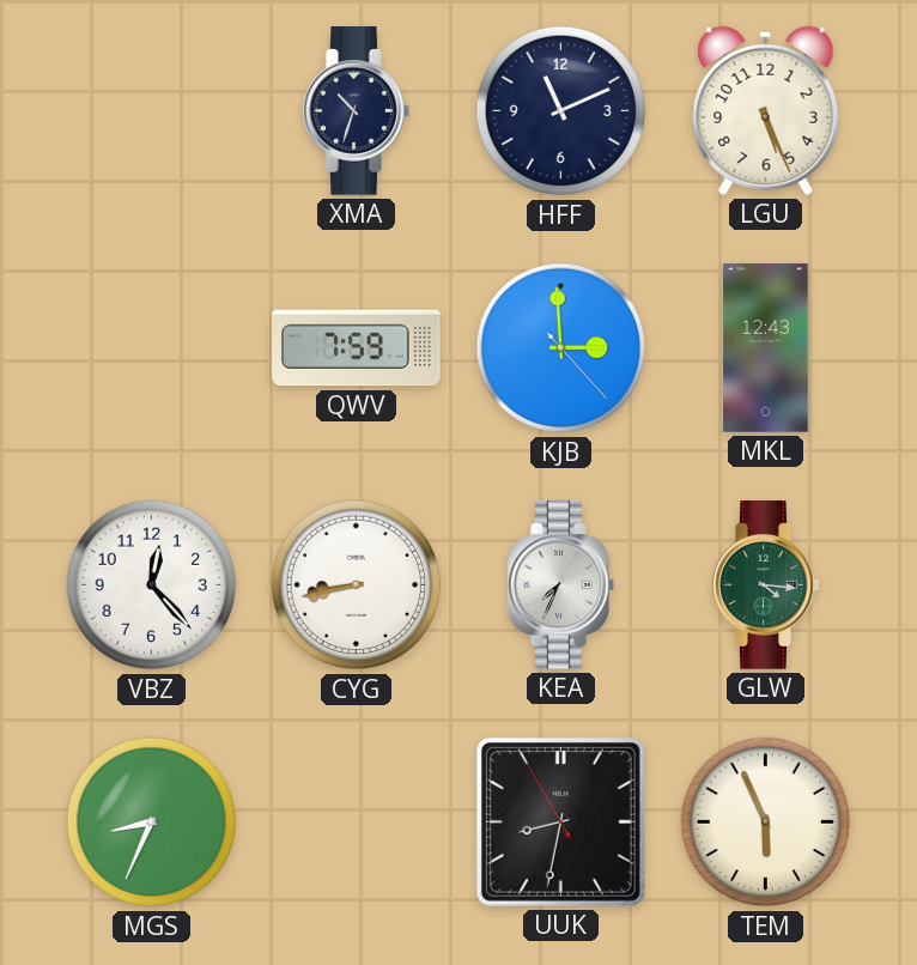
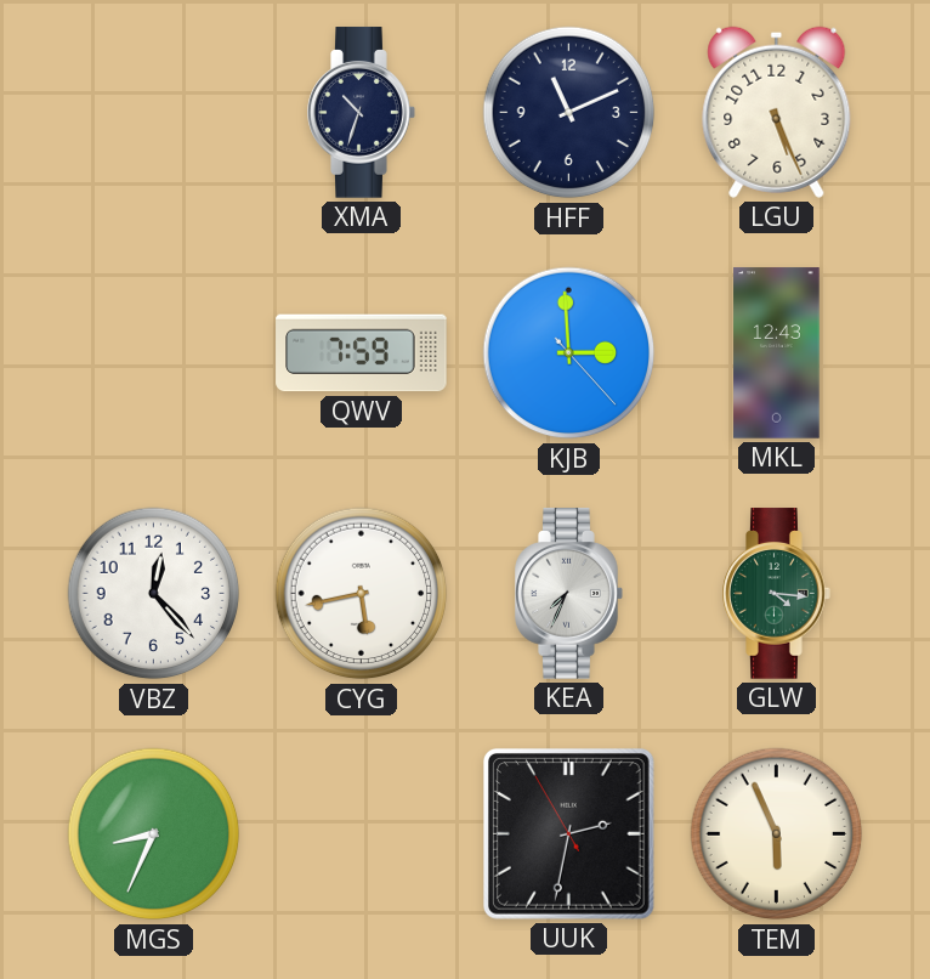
CYG: 8:43 -> 5:43 (362, 594)
UUK: 8:31 -> 2:31 (568, 834)
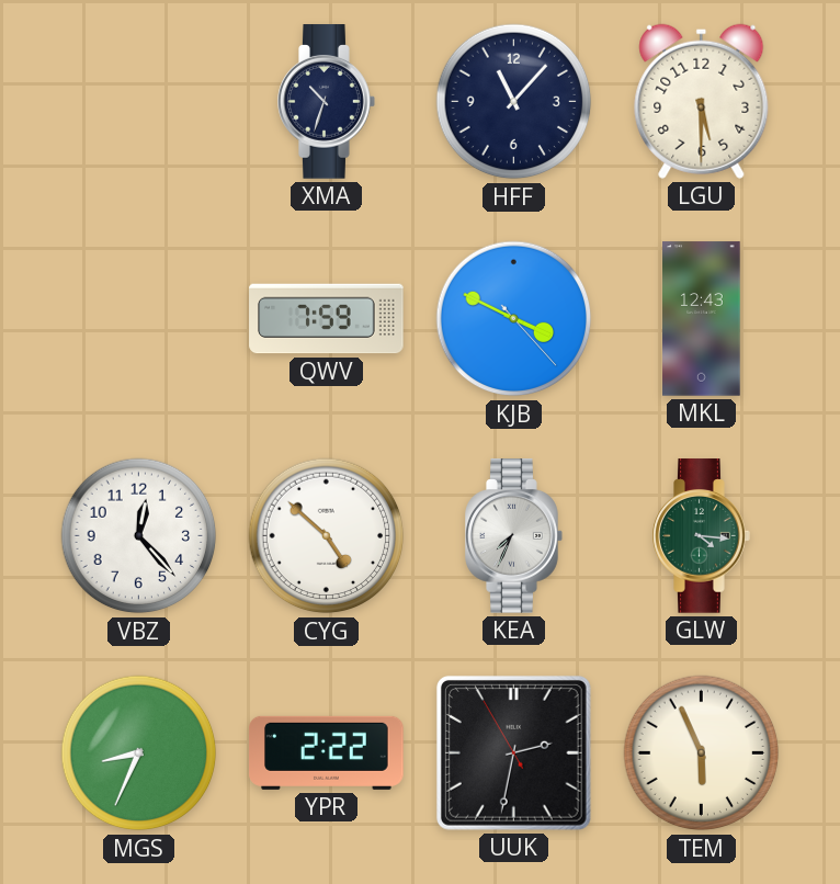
HFF: 11:11 -> 11:07 (514, 102)
LGU: 5:26 -> 5:30 (702, 101)
KJB: 2:59 -> 3:49 (514, 319)
CYG: 5:43 -> 4:52 (327, 536)
YPR: none -> 2:22 (327, 752)
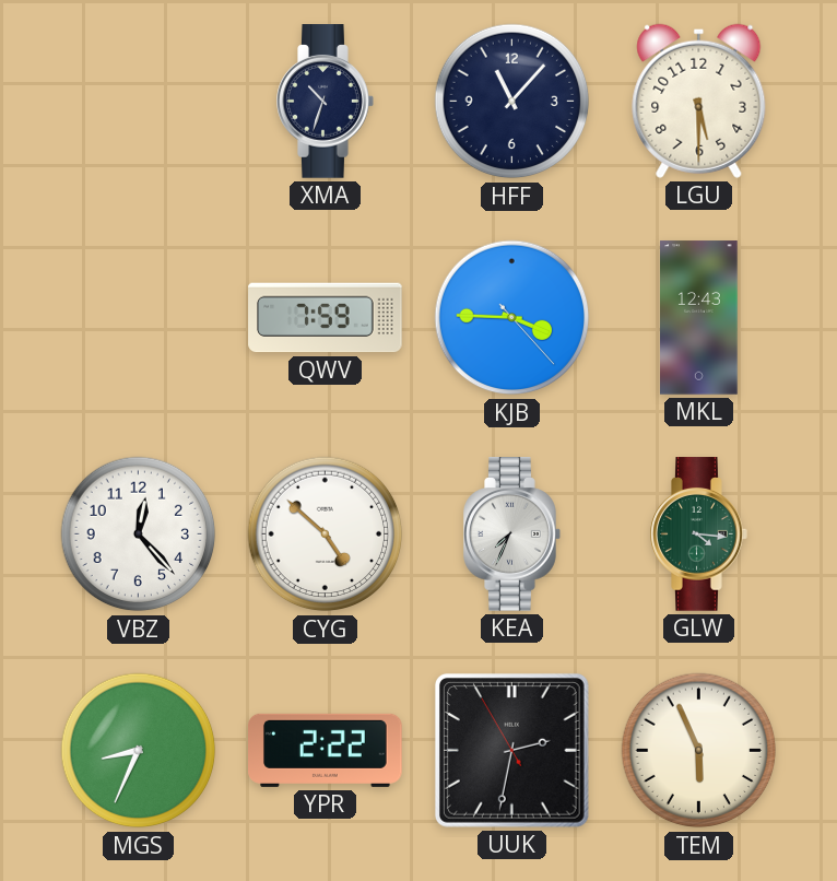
KJB: 3:49 -> 3:45 (512, 318)
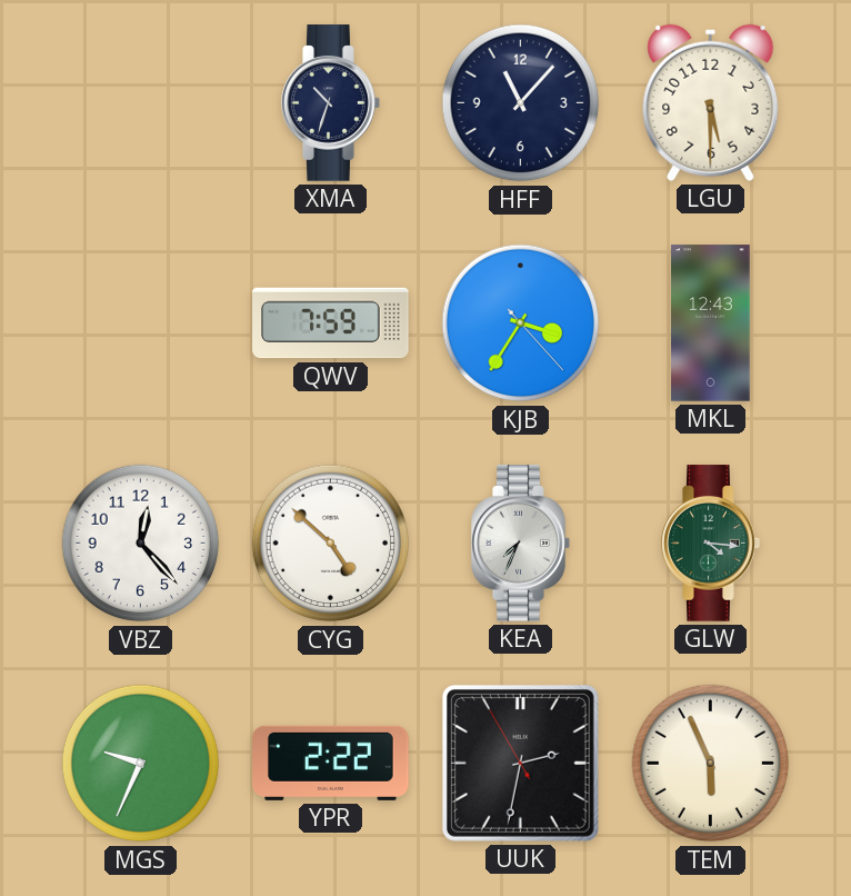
KJB: 3:45 -> 3:35 (521, 323)
MGS: 8:34 -> 9:34 (141, 764)
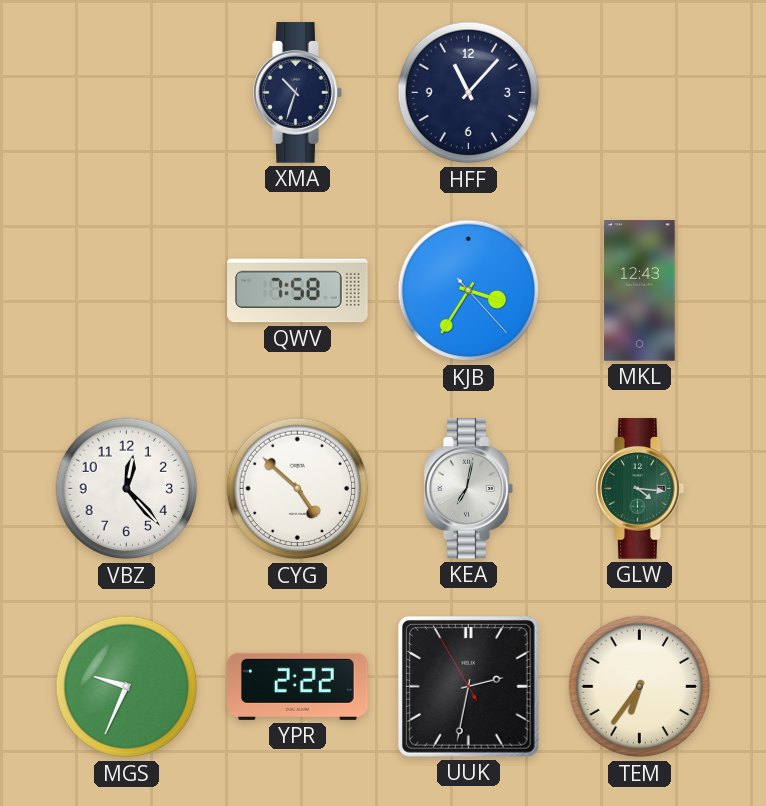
LGU: 5:30 -> none (711, 102)
QWV: 7:59 -> 7:58 (298, 291)
KEA: 7:34 -> 7:02 (469, 489)
TEM: 5:56 -> 6:36 (640, 687)
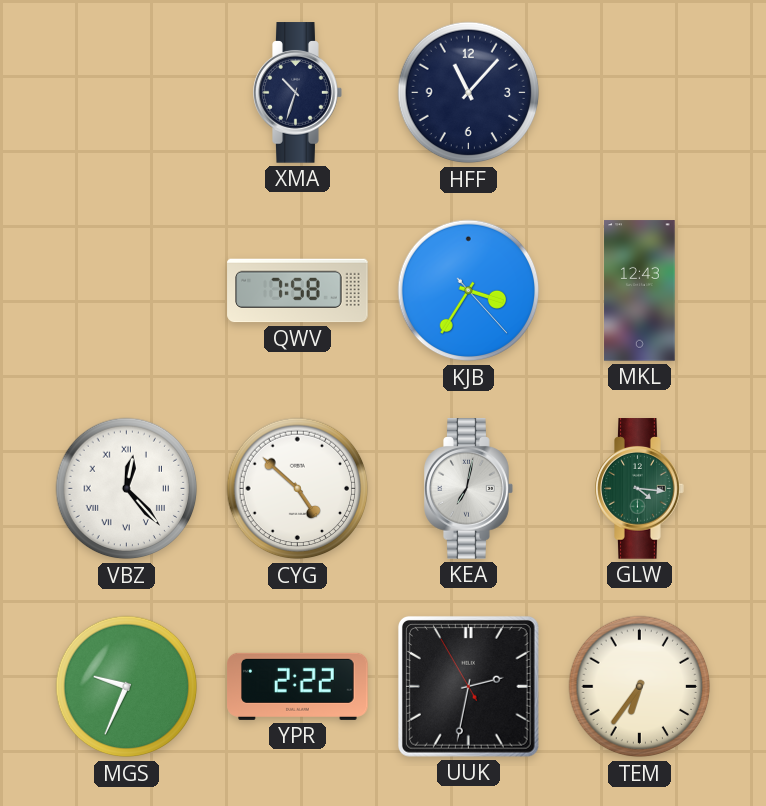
VBZ numerals: Arabic -> Roman (127, 489)
